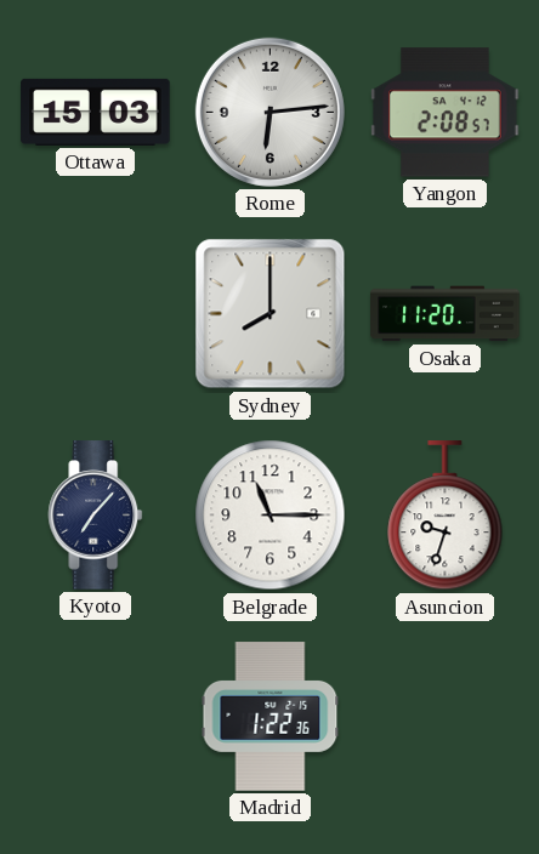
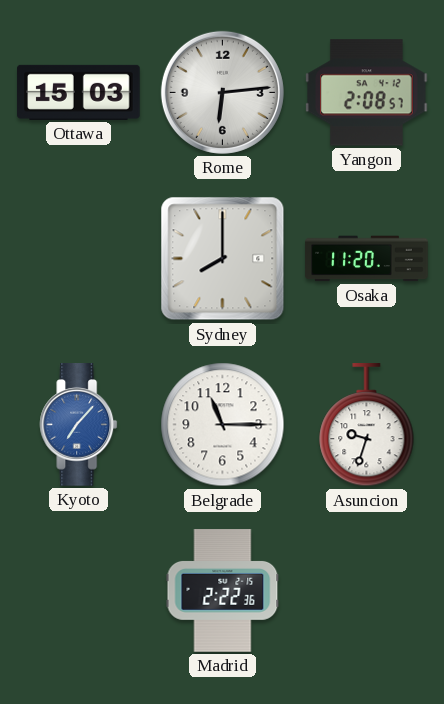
Kyoto dial: navy -> blue (79, 425)
Madrid: 1:22 -> 2:22 (223, 591)
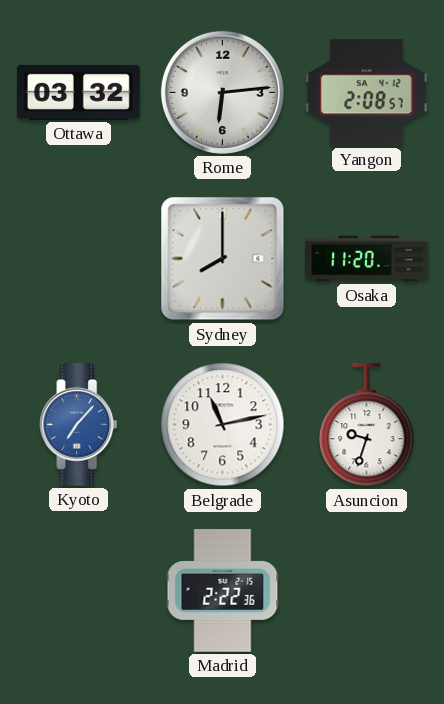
Ottawa: 15:03 -> 03:32 (79, 92)
Belgrade: 11:15 -> 11:13 (223, 425)
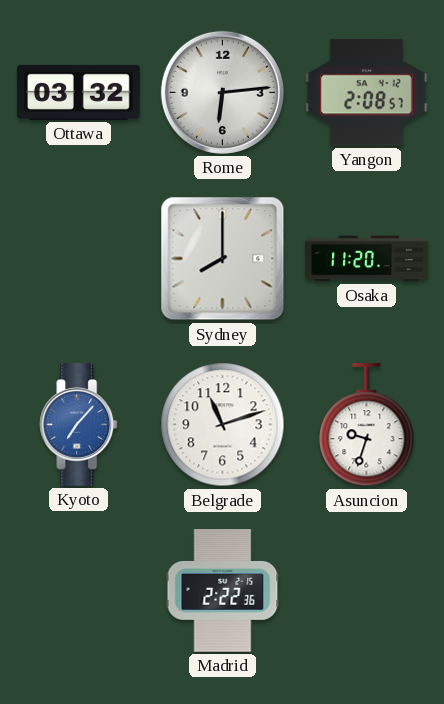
Belgrade: 11:13 -> 11:12 (223, 425)
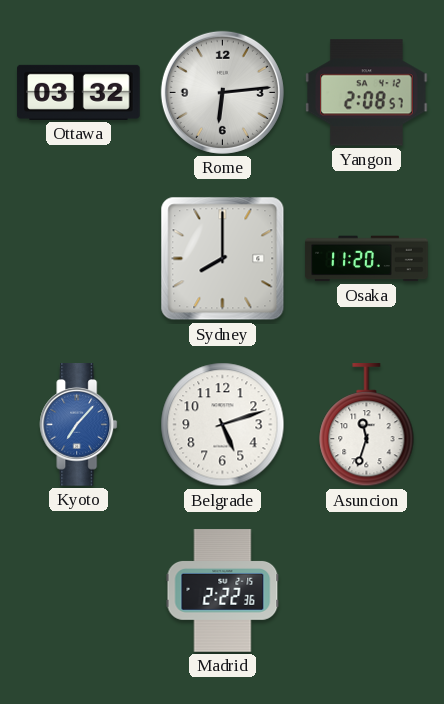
Belgrade: 11:12 -> 5:12 (223, 425)
Asuncion: 9:33 -> 11:33 (367, 425)
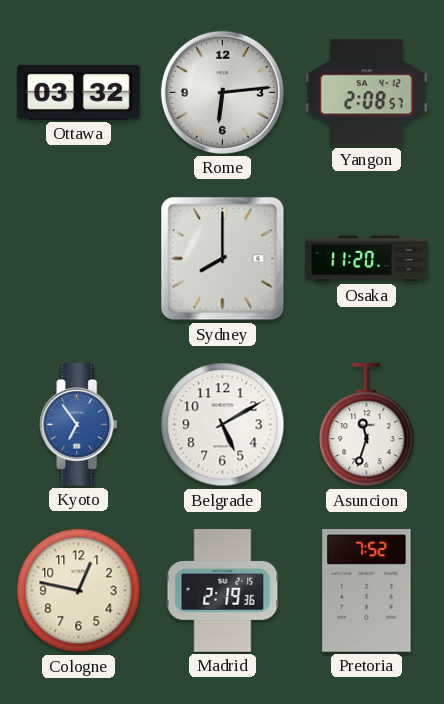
Kyoto: 7:07 -> 6:54 (79, 425)
Belgrade: 5:12 -> 5:10 (223, 425)
Cologne: none -> 12:47 (79, 591)
Madrid: 2:22 -> 2:19 (223, 591)
Pretoria: none -> 7:52 (367, 591)
